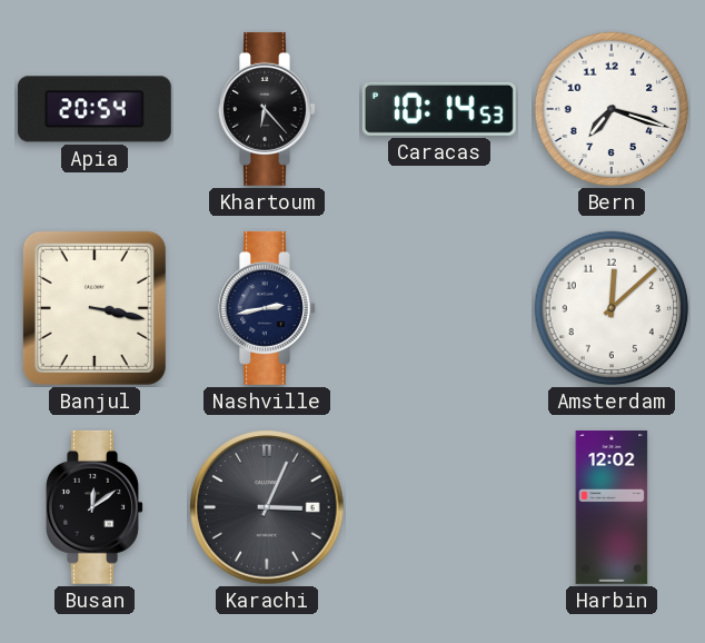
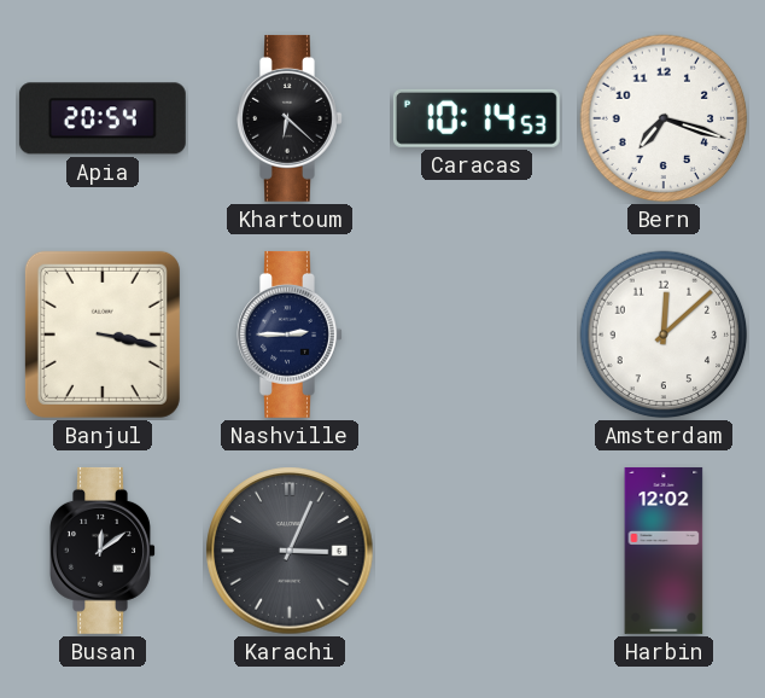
Khartoum: 6:23 -> 6:22 (290, 118)
Nashville: 2:43 -> 2:45 (290, 335)
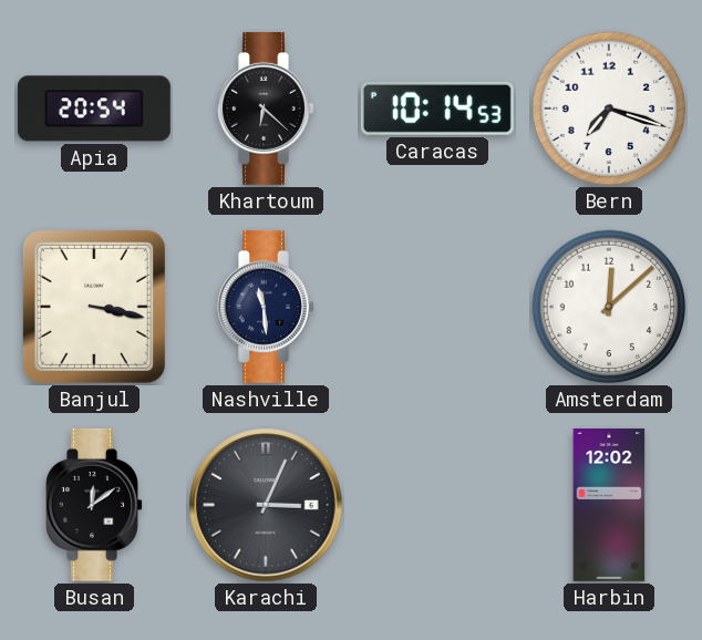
Nashville: 2:45 -> 11:29 (266, 307)
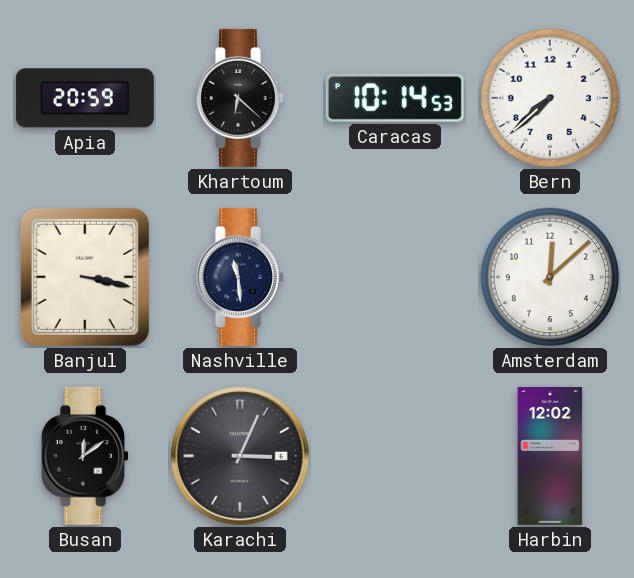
Apia: 20:54 -> 20:59 (85, 98)
Bern: 7:18 -> 7:38 (550, 98)
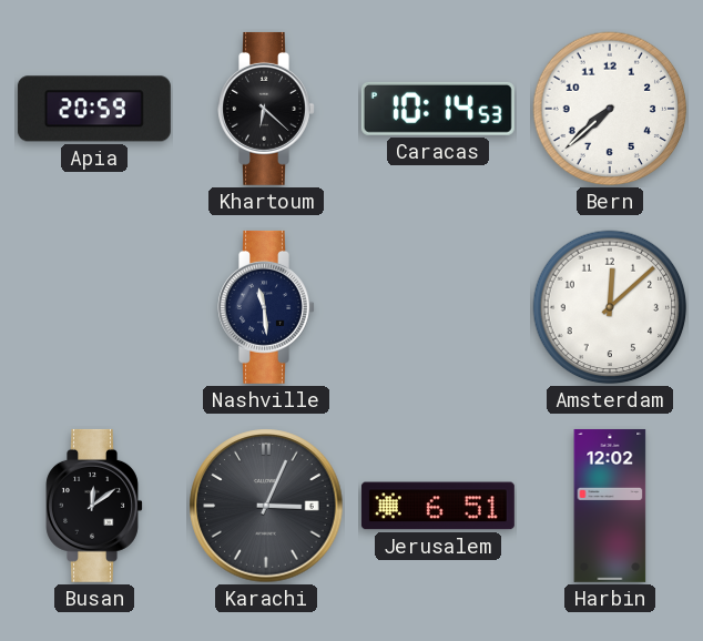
Banjul: 3:17 -> none (85, 277)
Jerusalem: none -> 6:51 (438, 506)
